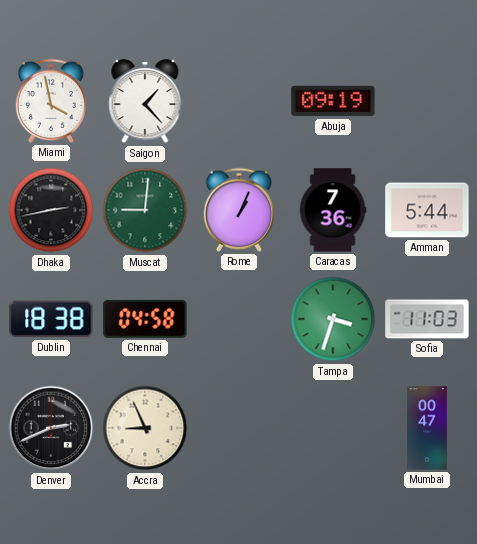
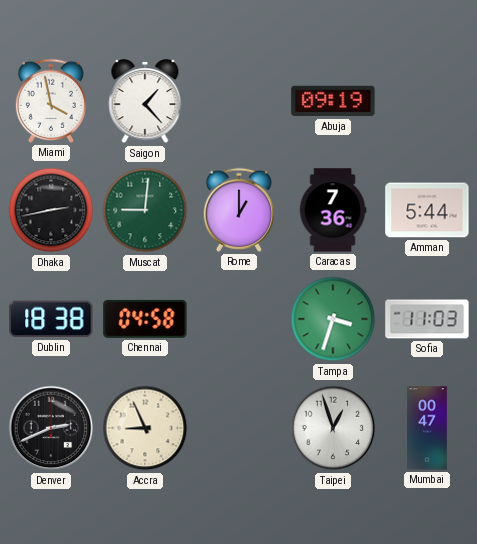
Rome: 1:04 -> 1:00 (239, 210)
Taipei: none -> 12:57 (333, 428)
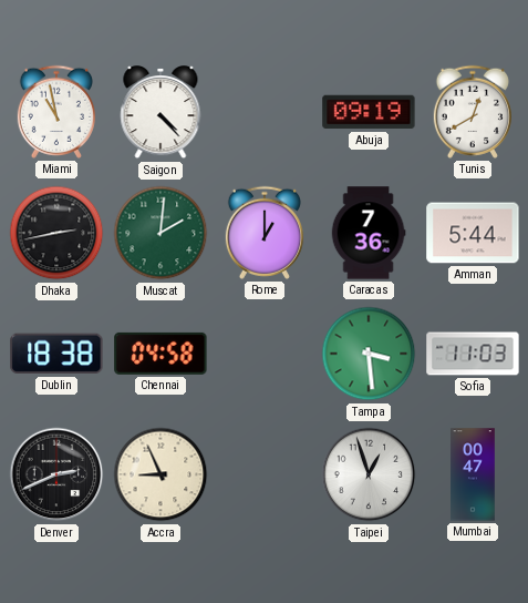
Miami: 3:58 -> 10:58 (56, 112)
Saigon: 1:23 -> 4:23 (161, 113)
Tunis: none -> 12:40 (473, 112)
Muscat: 9:01 -> 2:01 (161, 233)
Tampa: 3:33 -> 3:29 (369, 354)
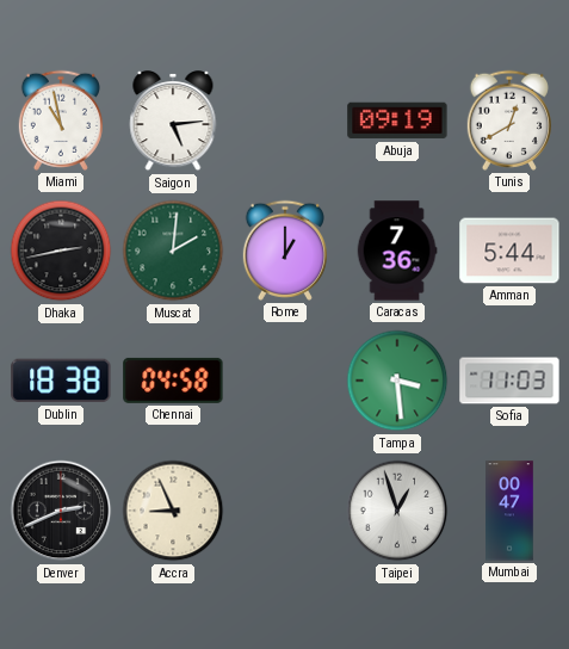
Saigon: 4:23 -> 5:14 (173, 122)
